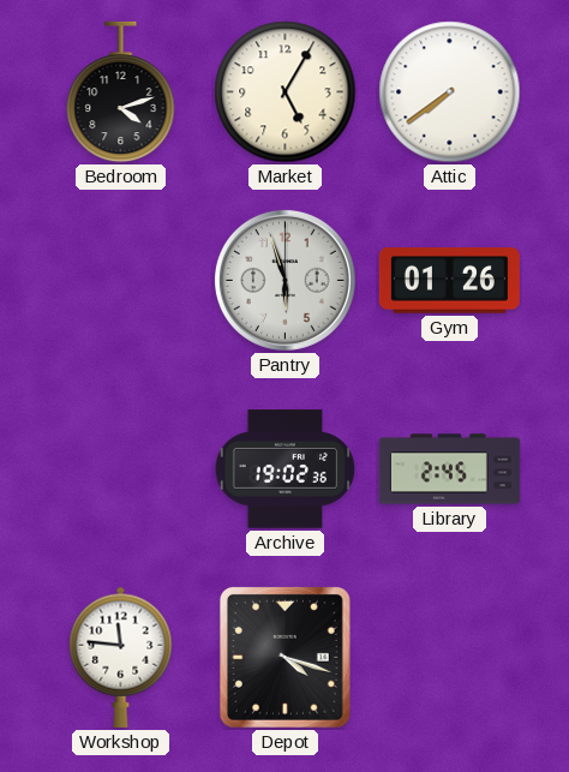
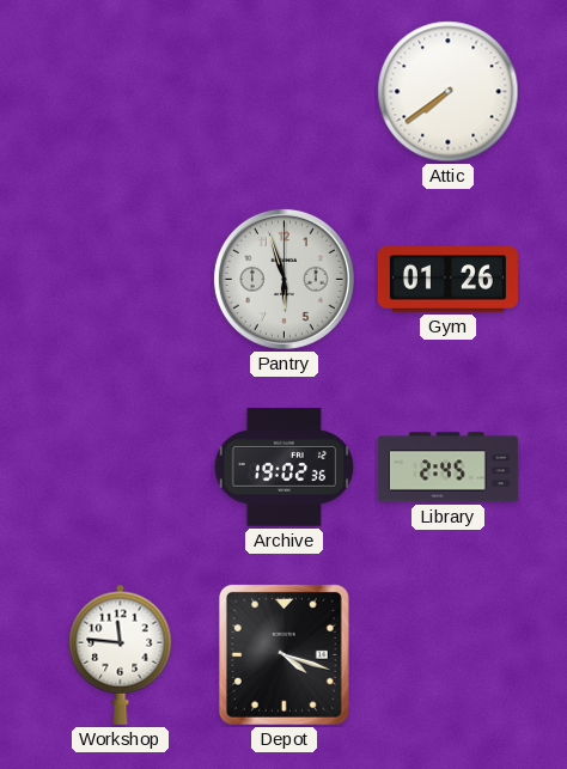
Bedroom: 4:12 -> none (121, 92)
Market: 5:05 -> none (286, 92)
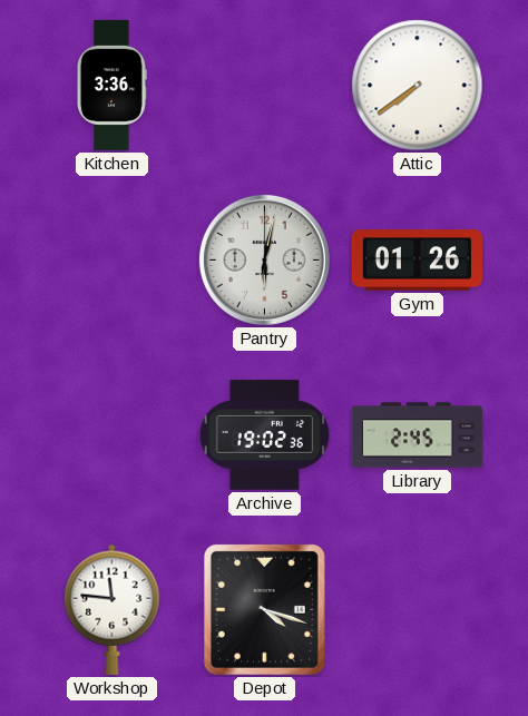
Kitchen: none -> 3:36 (111, 85)
Pantry: 5:57 -> 6:02 (264, 259)
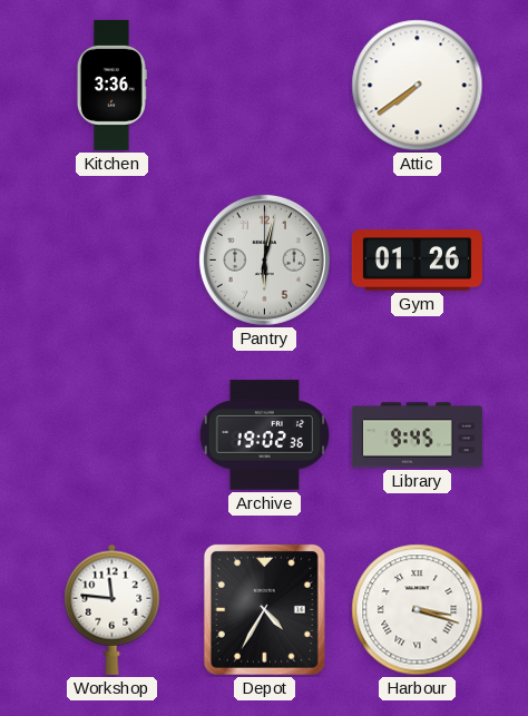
Library: 2:45 -> 9:45 (417, 435)
Depot: 4:18 -> 4:35 (264, 609)
Harbour: none -> 3:18 (418, 610)
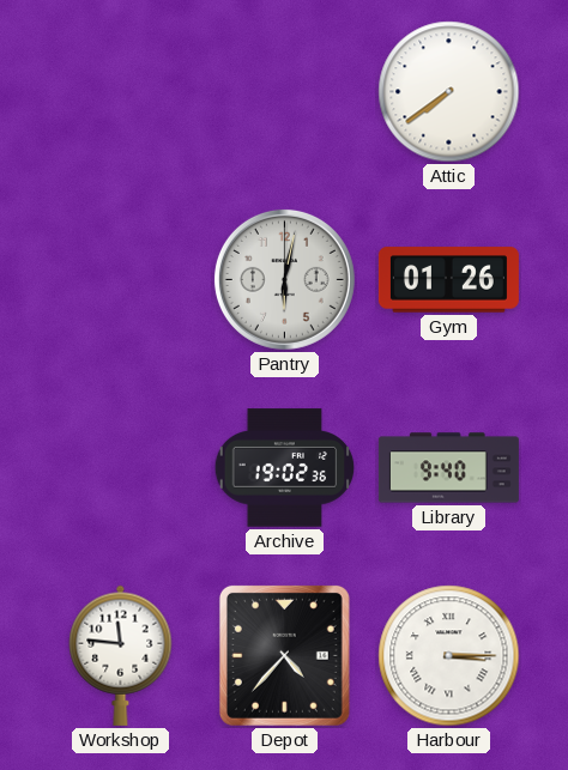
Kitchen: 3:36 -> none (111, 85)
Library: 9:45 -> 9:40 (448, 468)
Depot: 4:35 -> 4:37 (284, 655)
Harbour: 3:18 -> 3:15 (449, 656)
